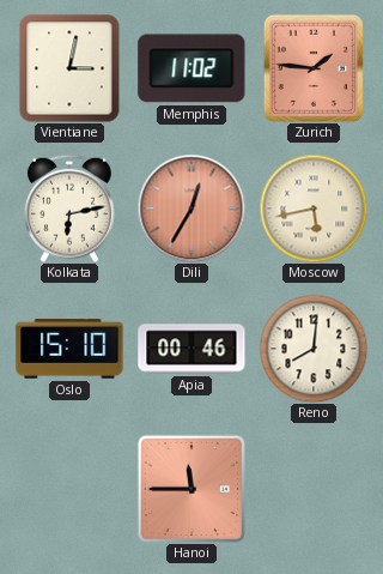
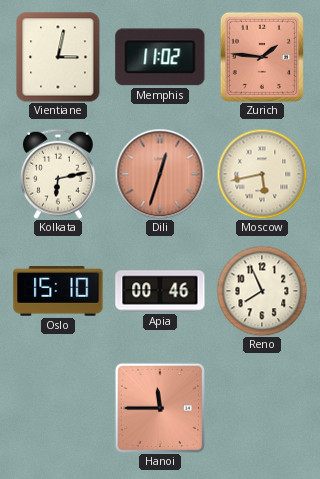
Dili: 12:35 -> 12:33 (160, 174)
Reno: 8:01 -> 7:56 (262, 291)
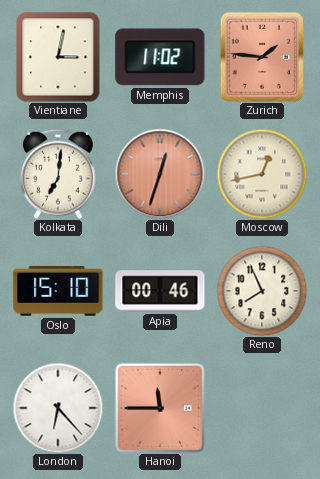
Kolkata: 6:13 -> 7:01 (59, 174)
Moscow: 5:43 -> 12:43 (262, 174)
London: none -> 6:23 (58, 408)
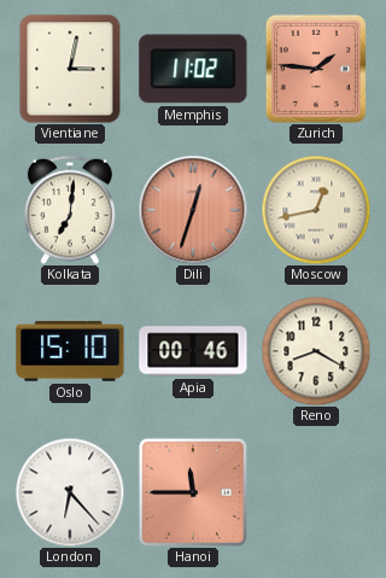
Reno: 7:56 -> 8:20 (316, 351)
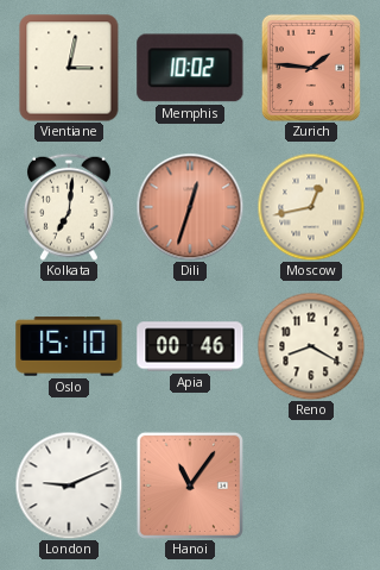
Memphis: 11:02 -> 10:02 (190, 68)
London: 6:23 -> 9:11 (69, 486)
Hanoi: 11:45 -> 11:06 (190, 486)
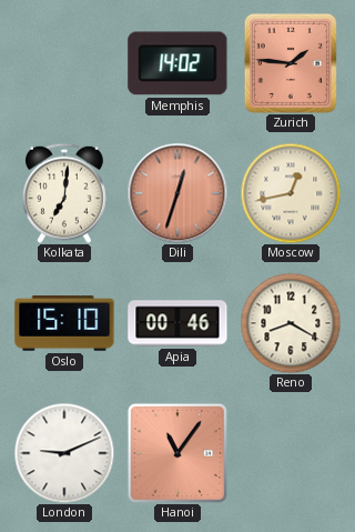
Vientiane: 3:02 -> none (69, 68)
Memphis: 10:02 -> 14:02 (177, 63)
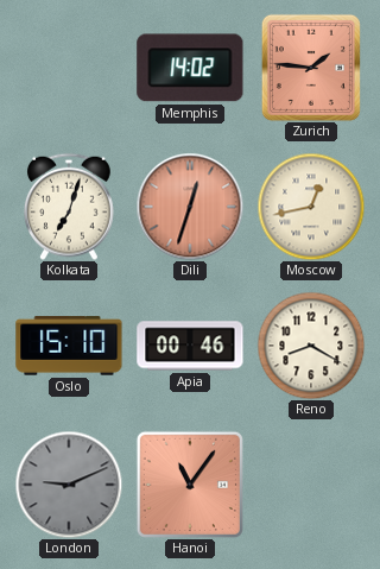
Kolkata: 7:01 -> 7:03 (70, 207)
London dial: white -> grey (69, 485)
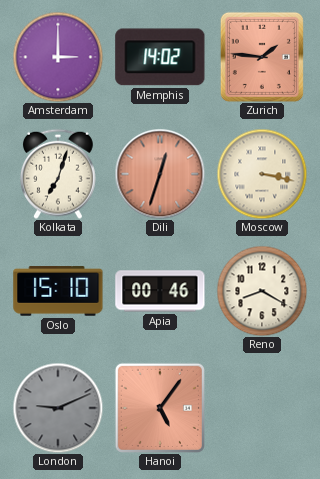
Amsterdam: none -> 3:00 (58, 57)
Moscow: 12:43 -> 3:17 (262, 174)
Hanoi: 11:06 -> 5:06 (160, 408)
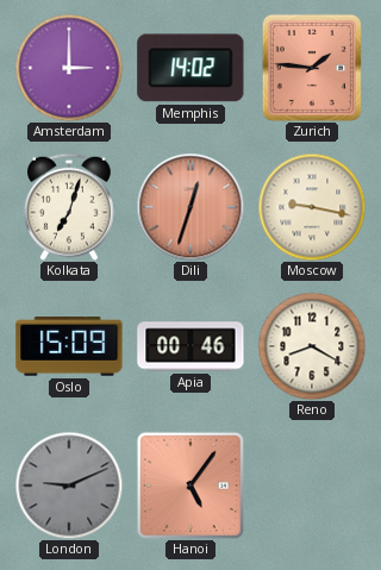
Moscow: 3:17 -> 9:17 (312, 207)
Oslo: 15:10 -> 15:09 (69, 346)
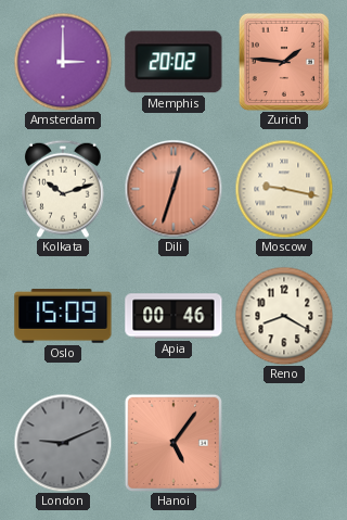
Memphis: 14:02 -> 20:02 (173, 62)
Kolkata: 7:03 -> 10:12 (64, 189)
